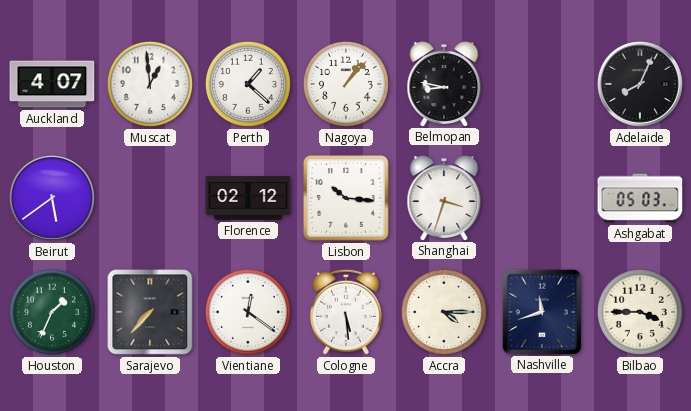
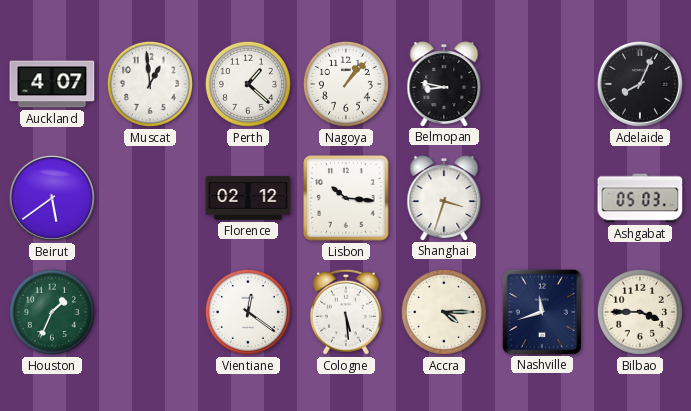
Sarajevo: 7:37 -> none (150, 312)
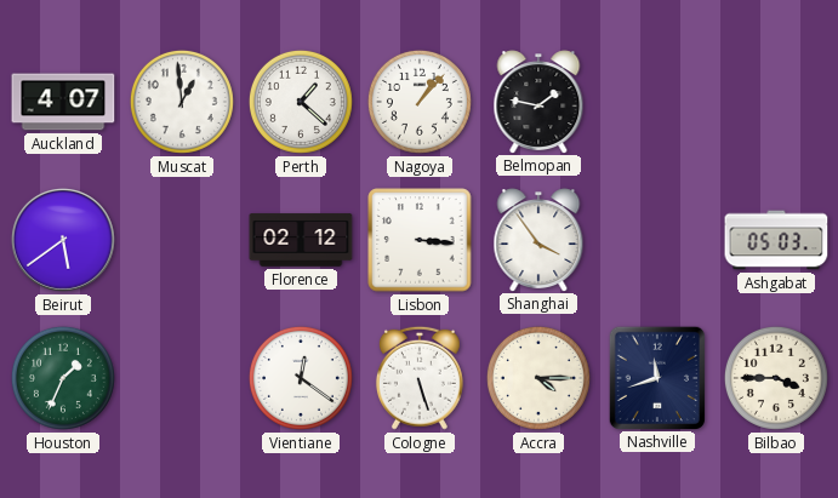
Belmopan: 8:47 -> 1:47 (538, 102)
Adelaide: 8:04 -> none (640, 84)
Lisbon: 10:16 -> 3:16 (420, 240)
Shanghai: 3:33 -> 3:54 (538, 240)
Cologne: 5:29 -> 5:27 (420, 378)
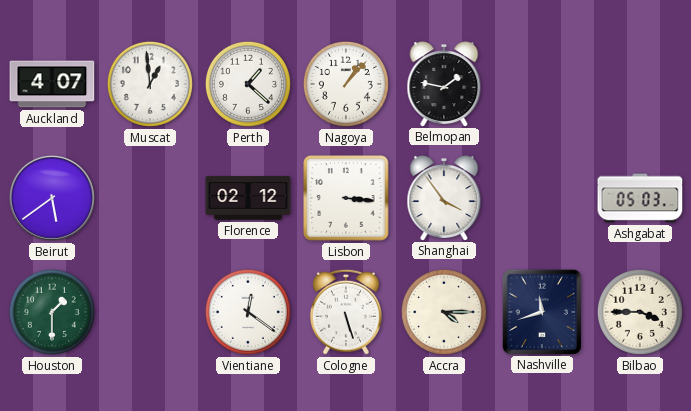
Houston: 1:34 -> 1:30 (52, 312)
